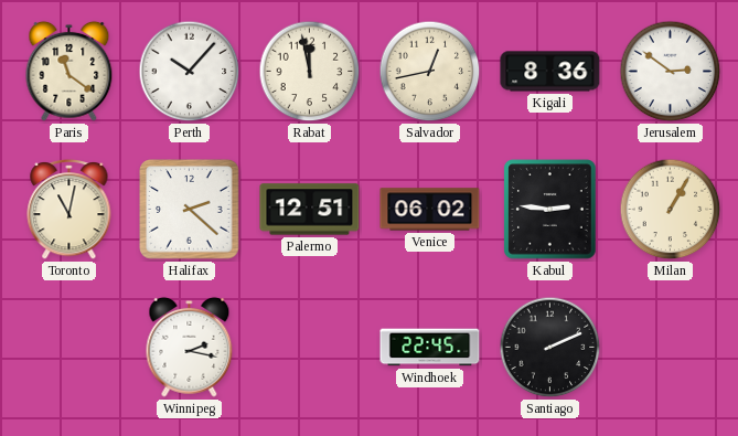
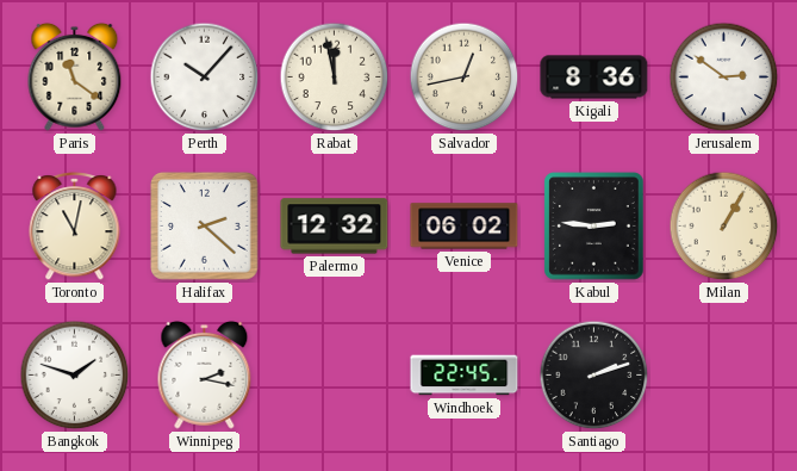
Palermo: 12:51 -> 12:32 (335, 227)
Bangkok: none -> 1:48 (75, 376)
Santiago: 2:11 -> 2:12 (594, 376)
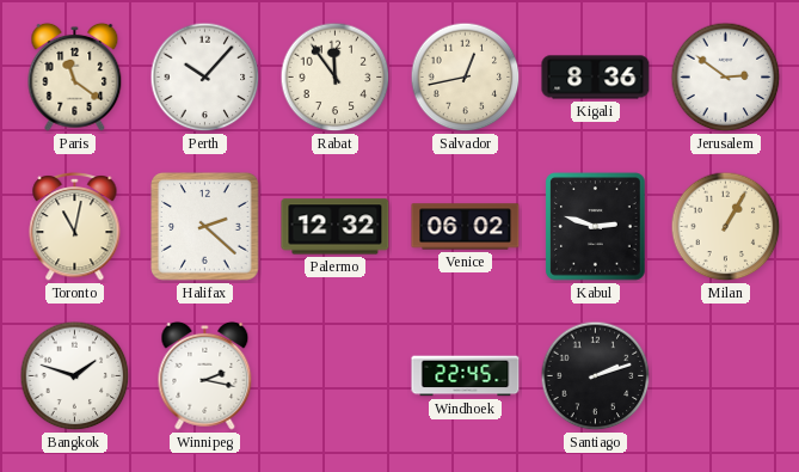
Rabat: 11:58 -> 11:54 (336, 78)
Kabul: 2:46 -> 2:48 (596, 227)
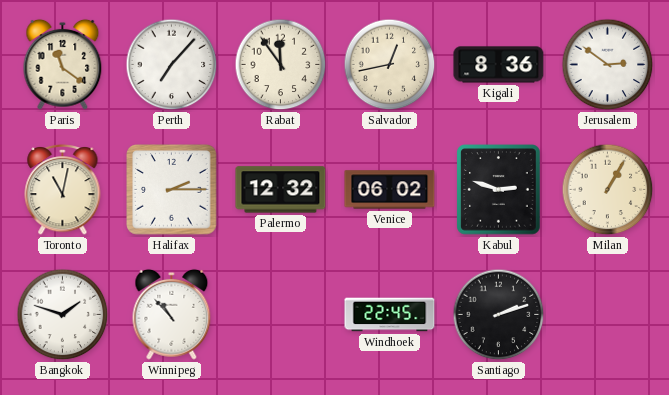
Perth: 10:07 -> 7:07 (172, 65)
Halifax: 2:22 -> 2:15 (172, 190)
Winnipeg: 2:17 -> 10:53 (172, 314)
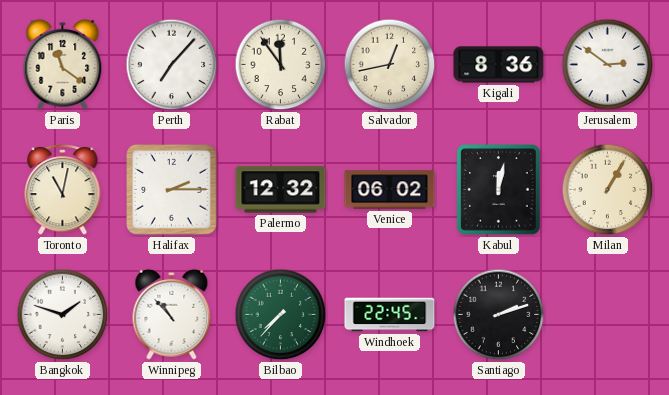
Kabul: 2:48 -> 12:02 (499, 190)
Bilbao: none -> 7:37 (281, 315)
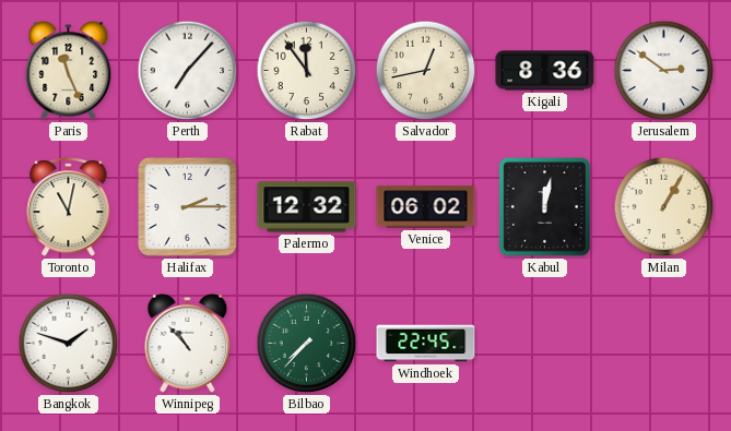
Paris: 11:21 -> 11:26 (69, 70)
Santiago: 2:12 -> none (499, 315)
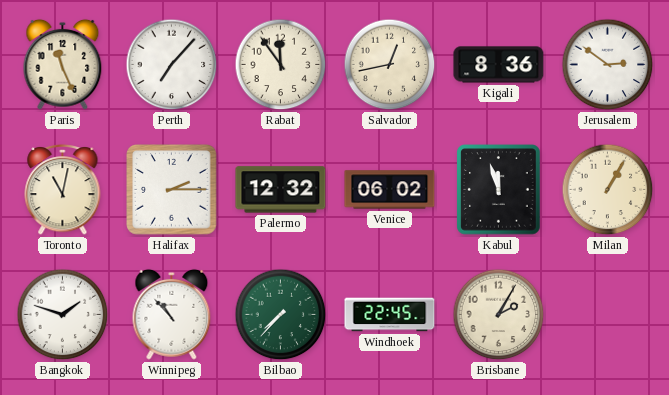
Kabul: 12:02 -> 11:57 (499, 190)
Brisbane: none -> 2:05 (499, 315)
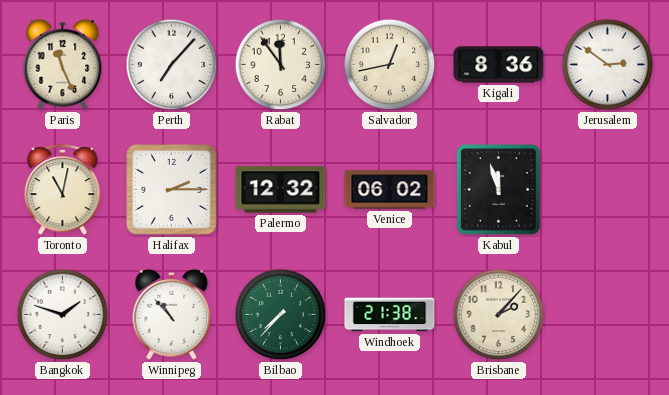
Milan: 1:05 -> none (608, 190)
Windhoek: 22:45 -> 21:38 (390, 315)
Brisbane: 2:05 -> 2:07 (499, 315)
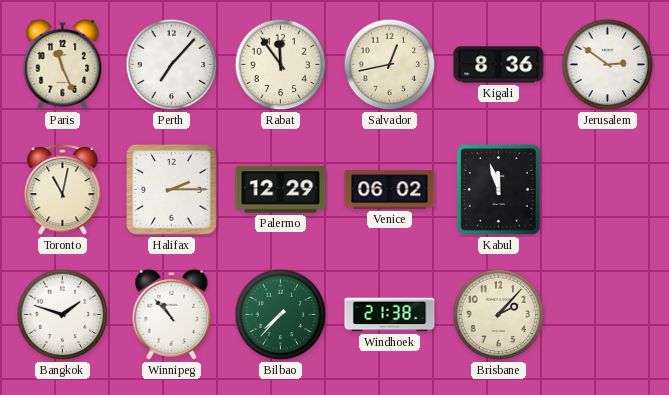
Palermo: 12:32 -> 12:29 (281, 190)
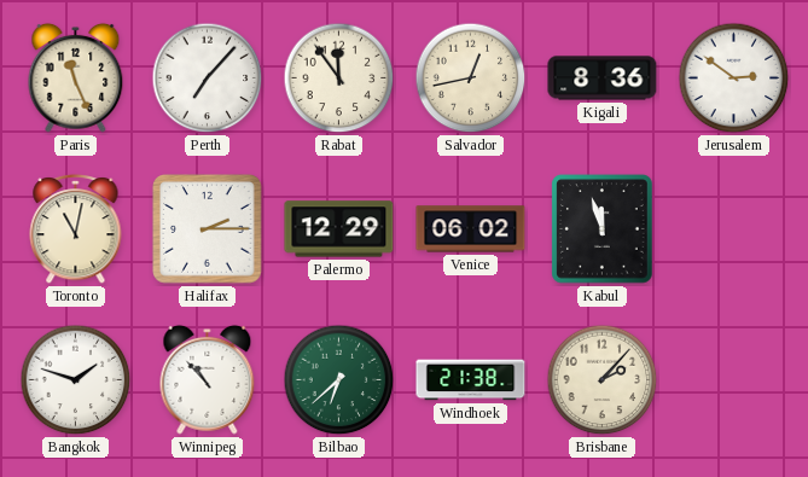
Bilbao: 7:37 -> 6:38 (339, 380)
